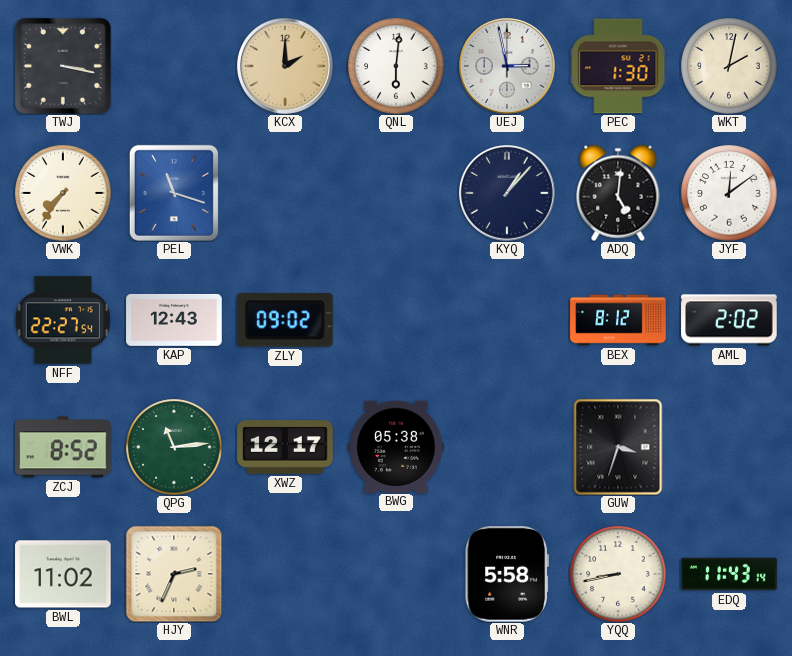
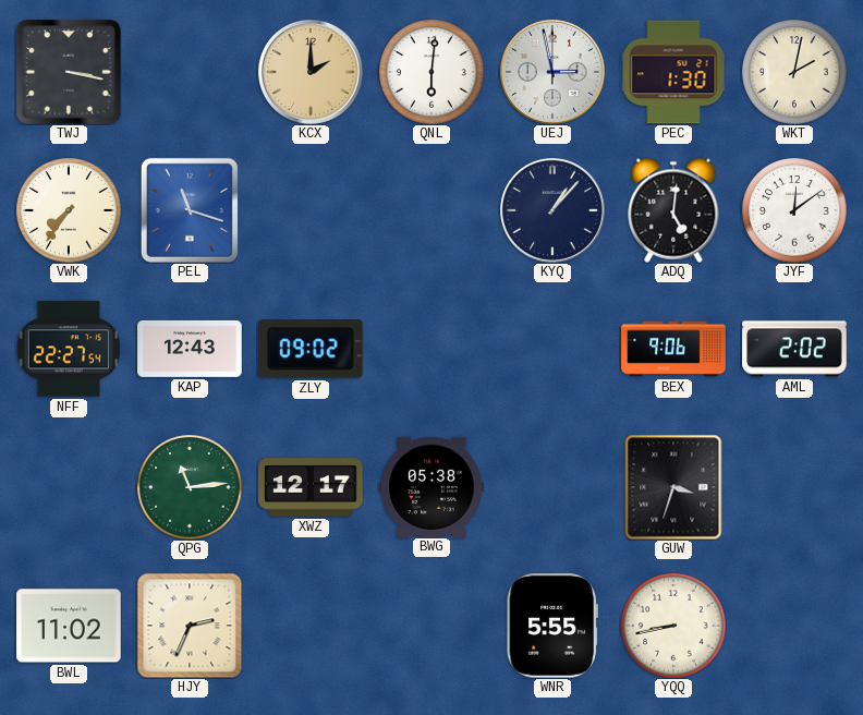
BEX: 8:12 -> 9:06 (673, 349)
ZCJ: 8:52 -> none (63, 447)
WNR: 5:58 -> 5:55 (551, 626)
EDQ: 11:43 -> none (729, 574)
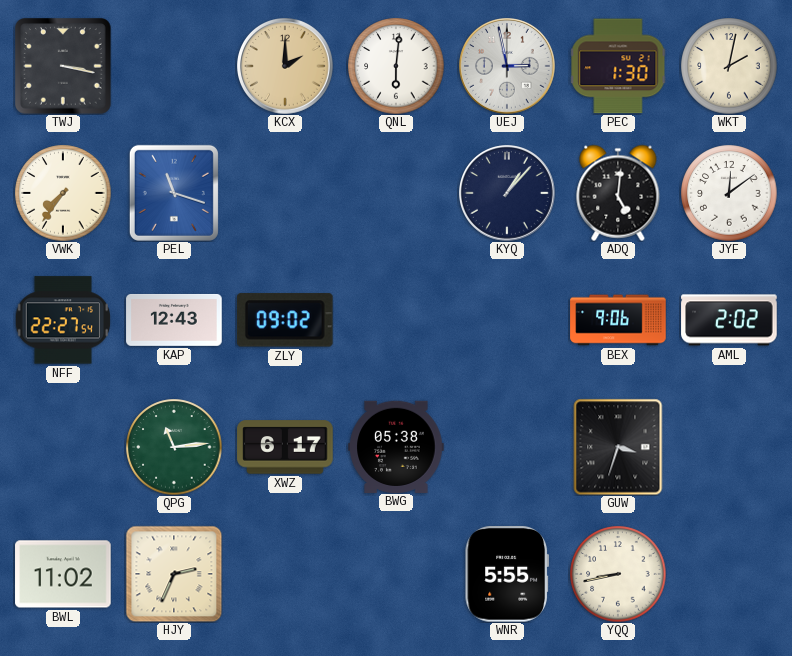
XWZ: 12:17 -> 6:17 (285, 447)
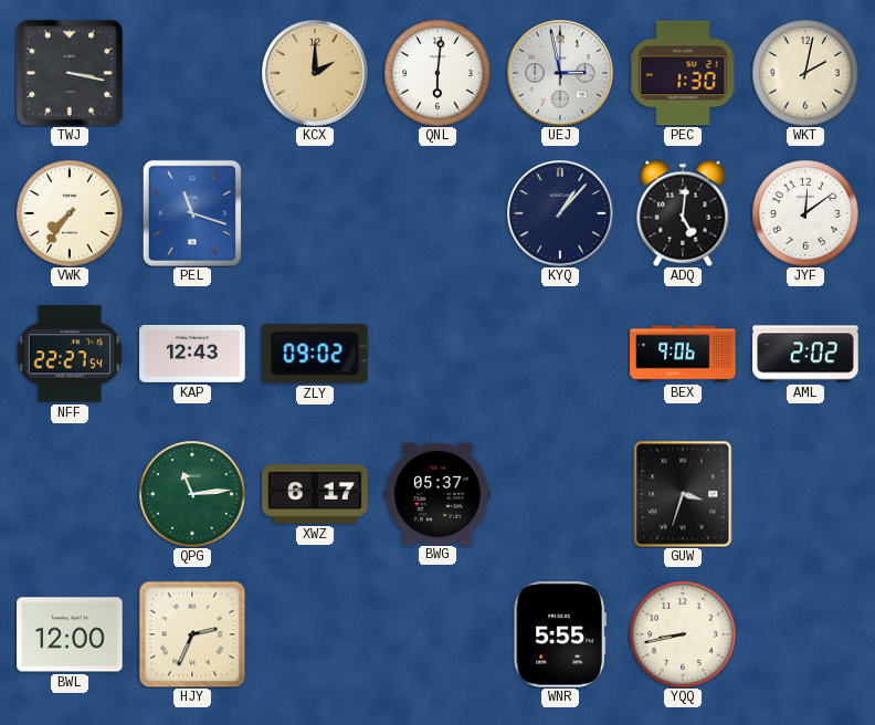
BWG: 05:38 -> 05:37 (438, 493)
BWL: 11:02 -> 12:00 (70, 634)
